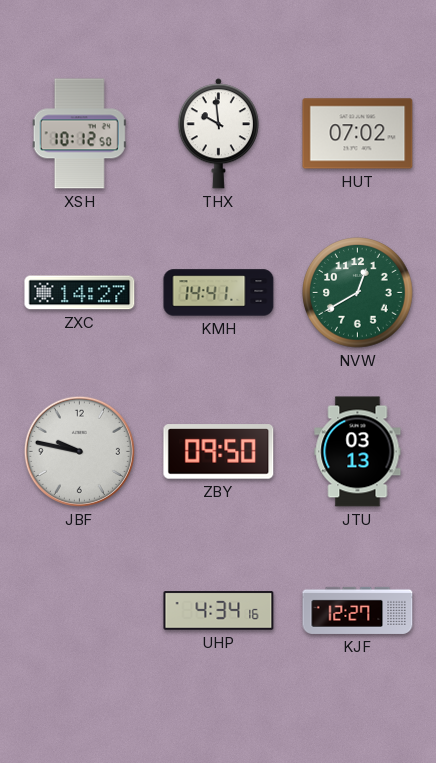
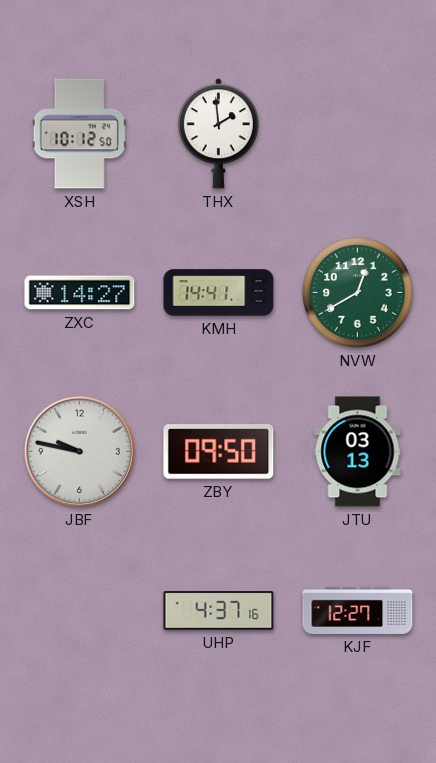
THX: 9:59 -> 1:59 (218, 134)
HUT: 07:02 -> none (358, 134)
UHP: 4:34 -> 4:37 (219, 611)
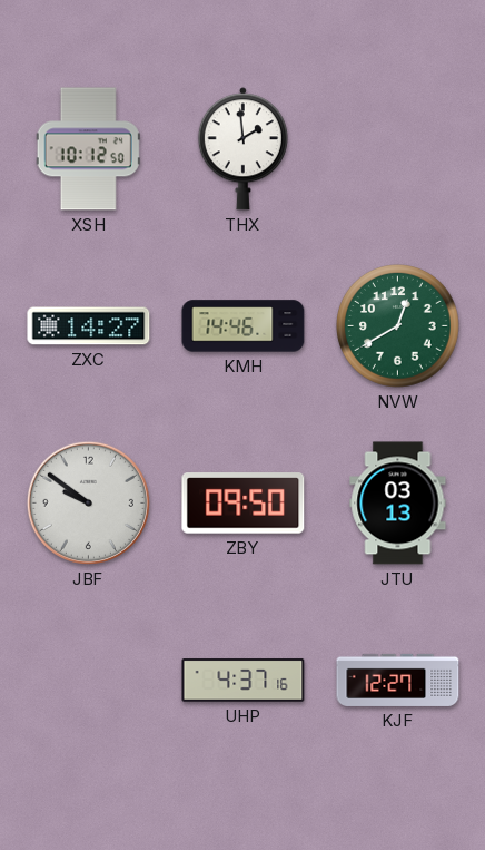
KMH: 14:41 -> 14:46 (244, 326)
JBF: 9:47 -> 9:51 (88, 502)
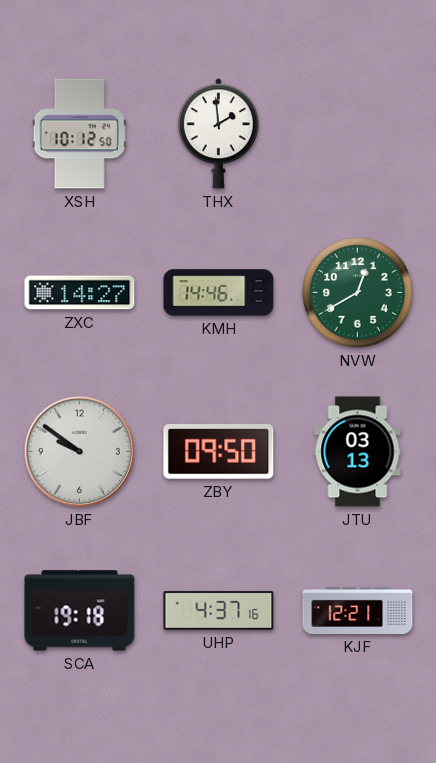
SCA: none -> 19:18 (80, 611)
KJF: 12:27 -> 12:21 (358, 610)
